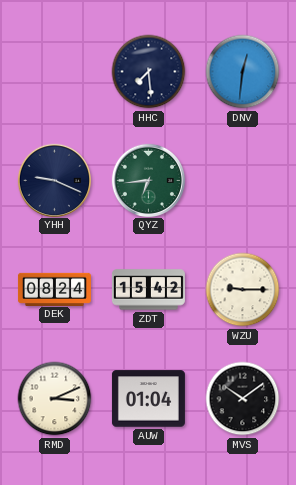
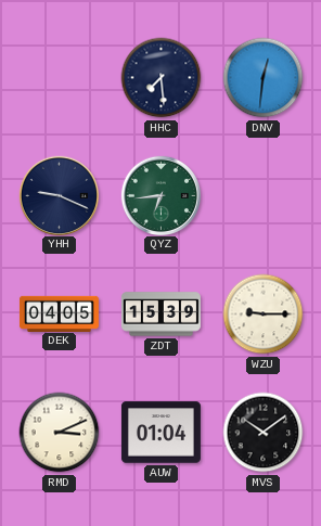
DEK: 08:24 -> 04:05 (59, 313)
ZDT: 15:42 -> 15:39 (160, 315)
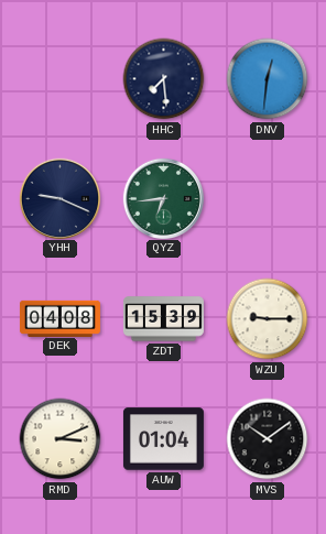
DEK: 04:05 -> 04:08 (59, 318)
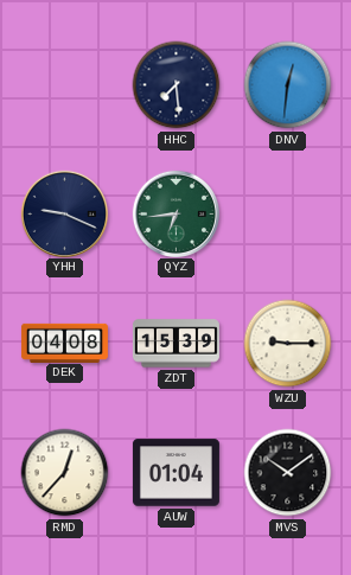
RMD: 3:11 -> 12:37 (65, 473)
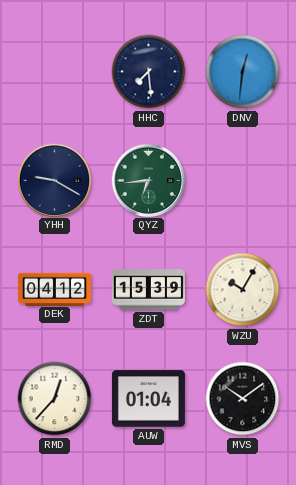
YHH: 9:19 -> 9:20 (54, 180)
DEK: 04:08 -> 04:12 (54, 289)
WZU: 9:15 -> 10:05 (243, 290)
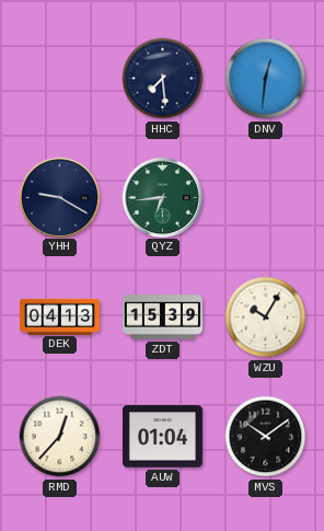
DEK: 04:12 -> 04:13 (59, 316)
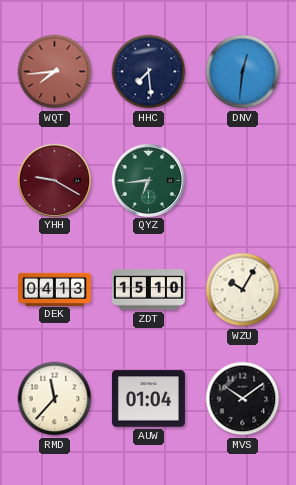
WQT: none -> 7:44 (55, 72)
YHH dial: navy -> burgundy (54, 180)
ZDT: 15:39 -> 15:10 (148, 290)
RMD: 12:37 -> 11:37 (55, 399)
